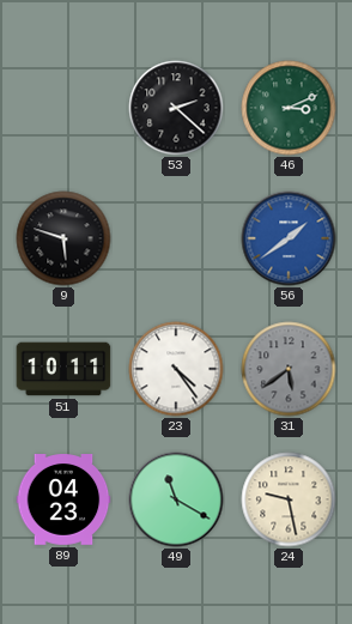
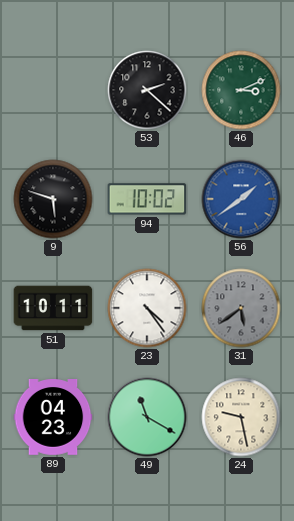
94: none -> 10:02 (147, 199)
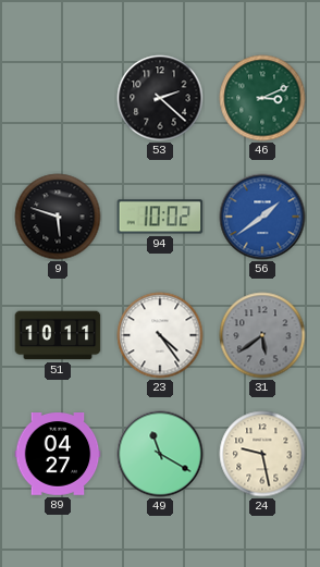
89: 04:23 -> 04:27 (58, 455)
